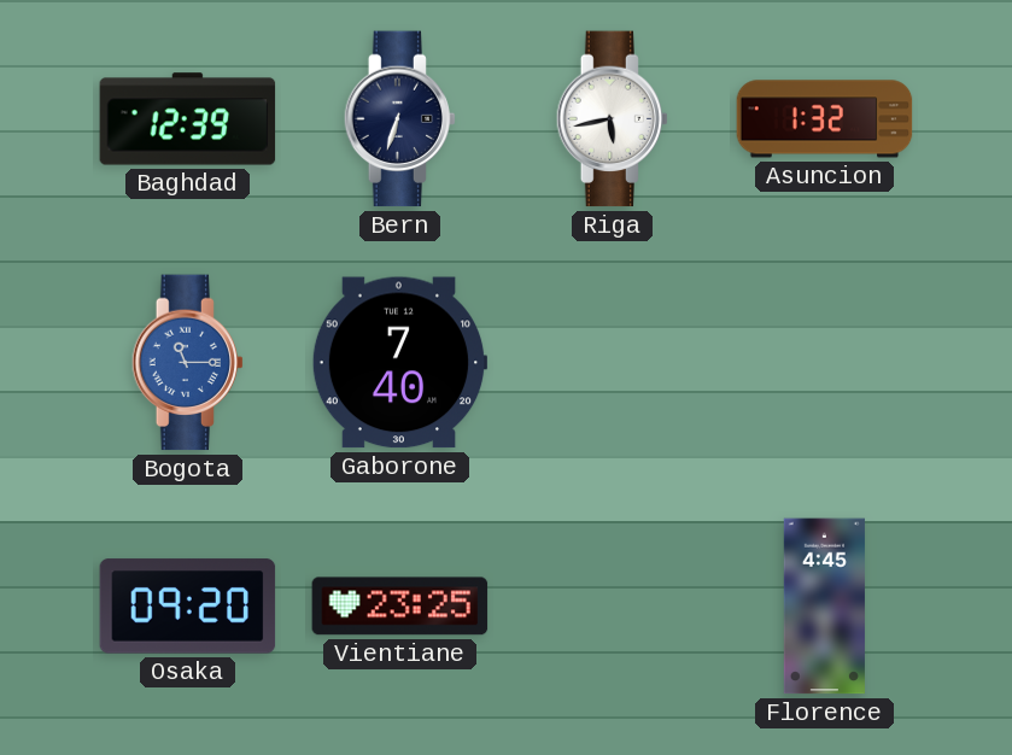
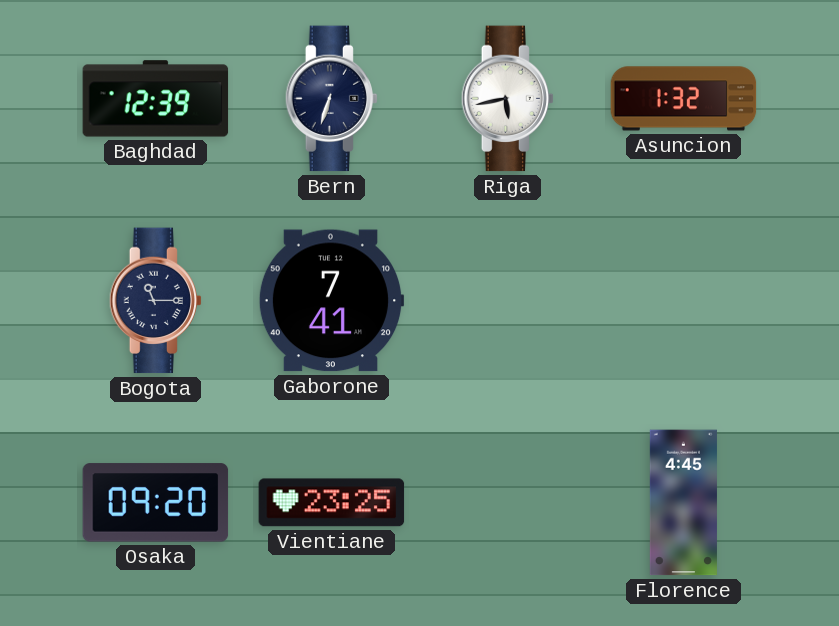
Bogota dial: blue -> navy (156, 301)
Gaborone: 7:40 -> 7:41 (331, 301)
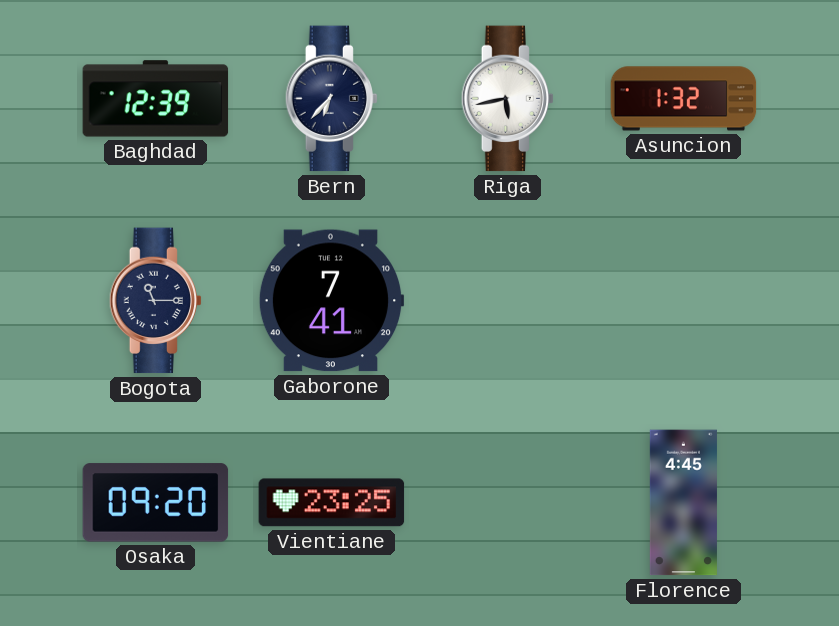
Bern: 6:33 -> 6:37 (332, 99)
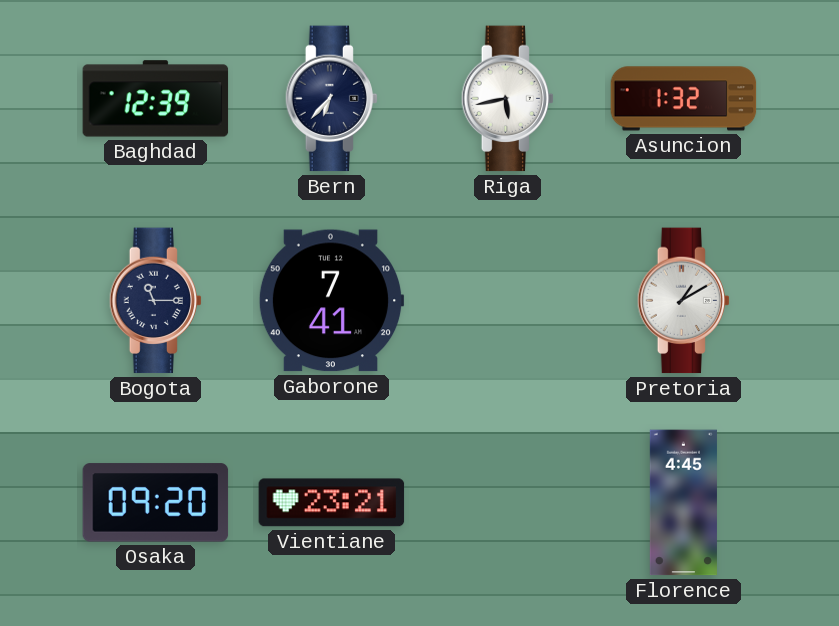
Pretoria: none -> 1:10 (684, 301)
Vientiane: 23:25 -> 23:21 (332, 503)
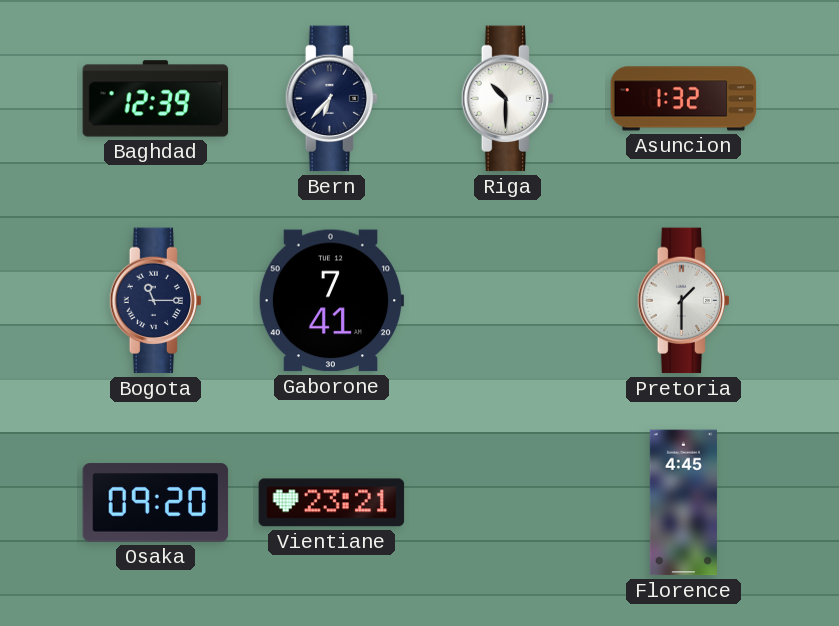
Riga: 5:43 -> 10:30 (508, 99)
Pretoria: 1:10 -> 1:30 (684, 301)
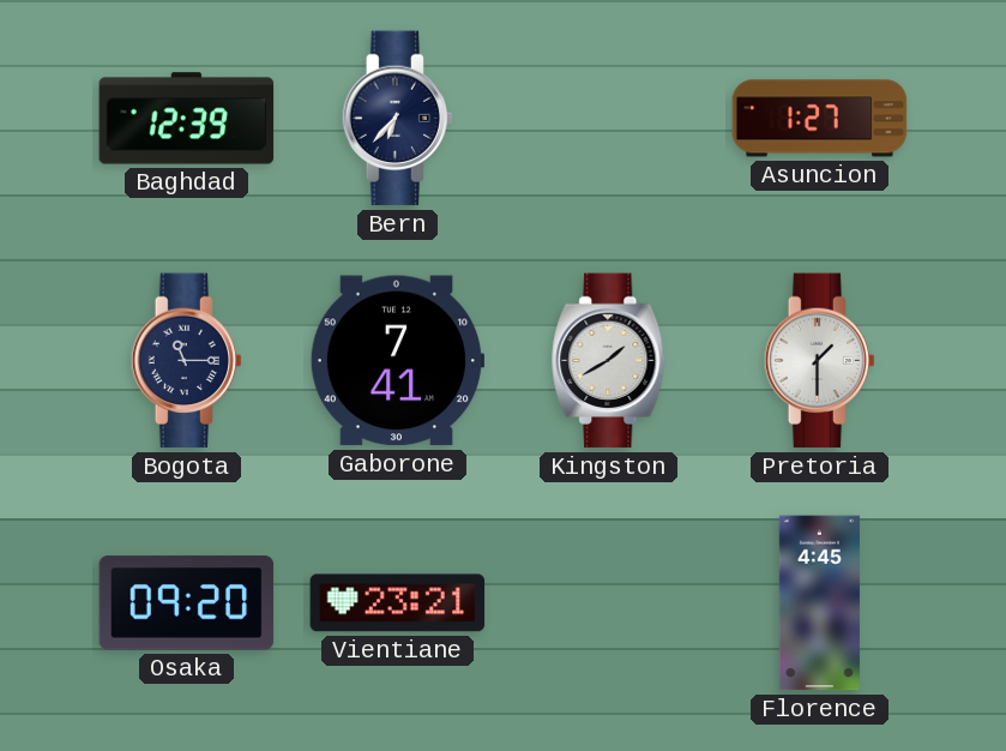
Riga: 10:30 -> none (508, 99)
Asuncion: 1:32 -> 1:27 (820, 119)
Kingston: none -> 1:40 (609, 361)
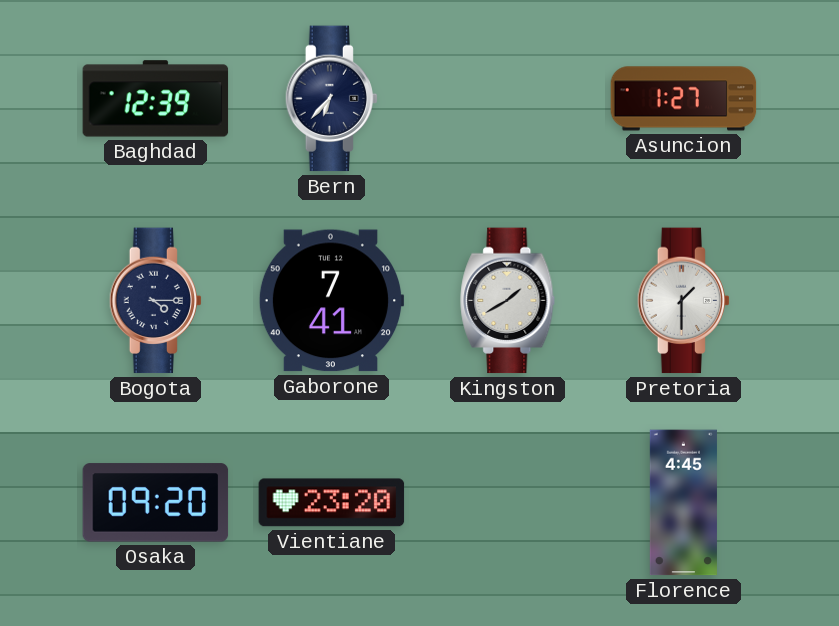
Bogota: 11:15 -> 4:15 (156, 301)
Vientiane: 23:21 -> 23:20 (332, 503)
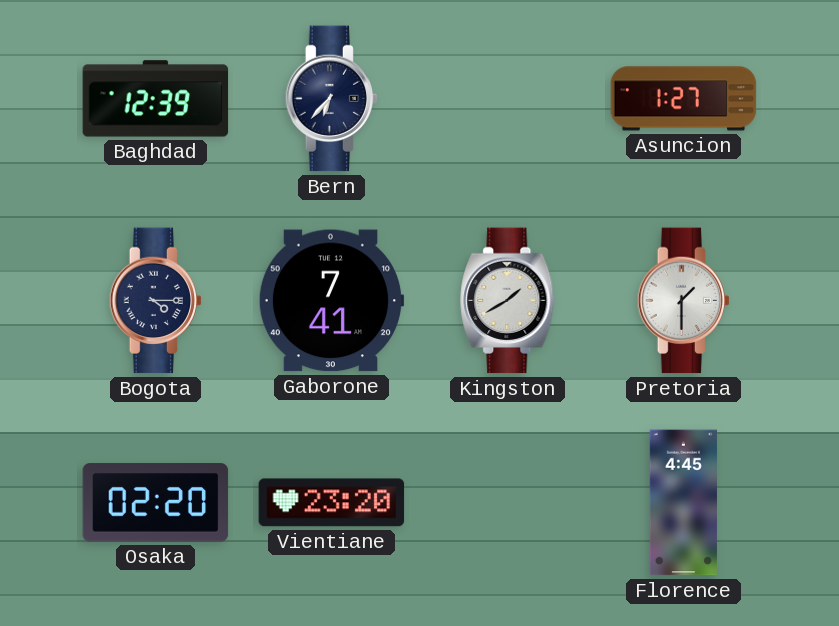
Osaka: 09:20 -> 02:20 (156, 503)
